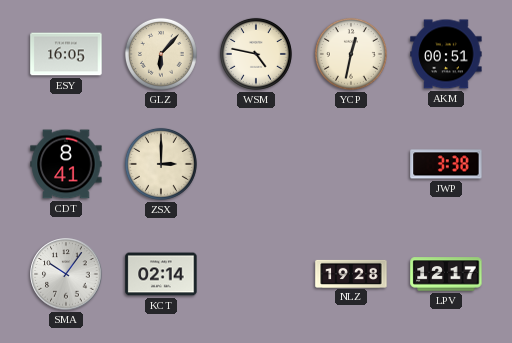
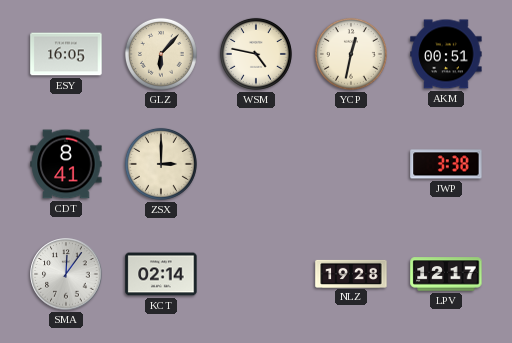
SMA: 10:06 -> 12:06 (66, 274)
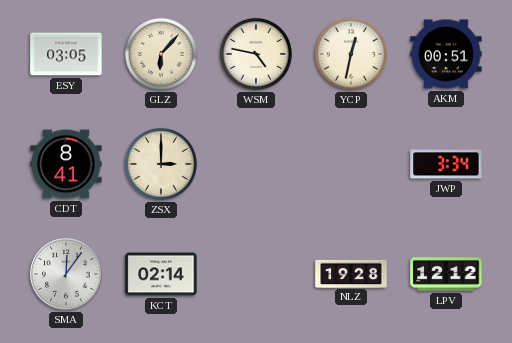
ESY: 16:05 -> 03:05 (66, 54)
JWP: 3:38 -> 3:34 (446, 164)
LPV: 12:17 -> 12:12 (446, 274)
